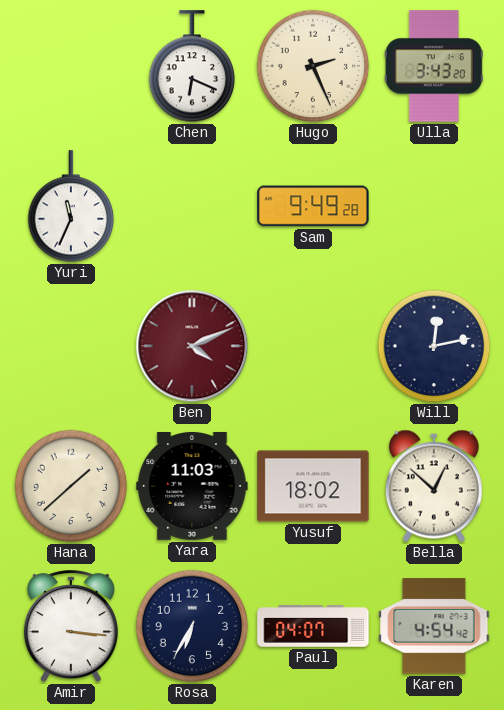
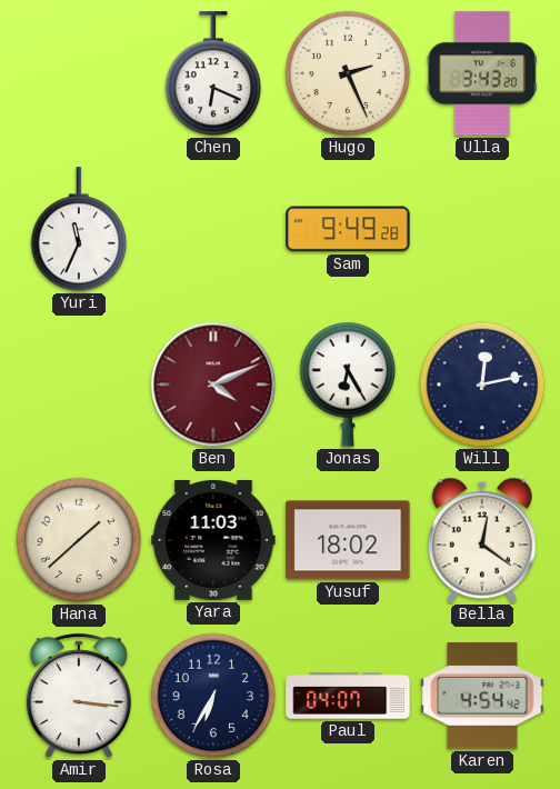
Jonas: none -> 6:25 (348, 384)
Bella: 12:52 -> 12:21 (482, 540)
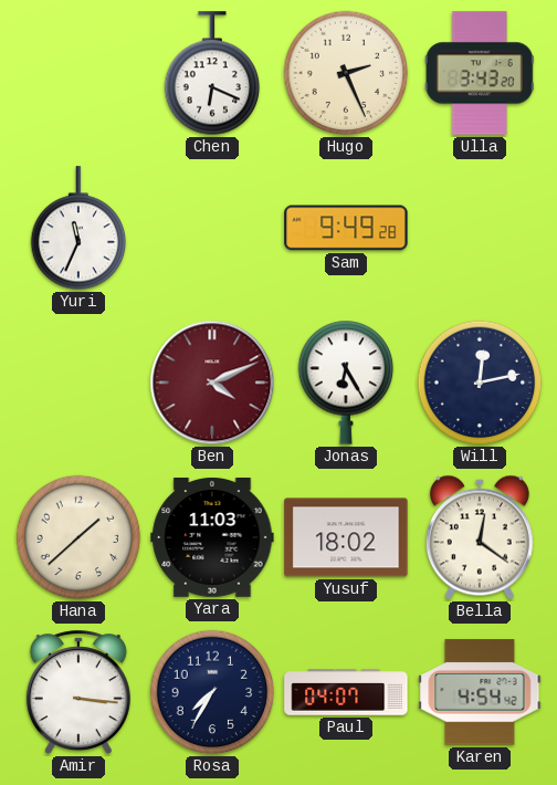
Rosa: 6:35 -> 7:35 (212, 692)
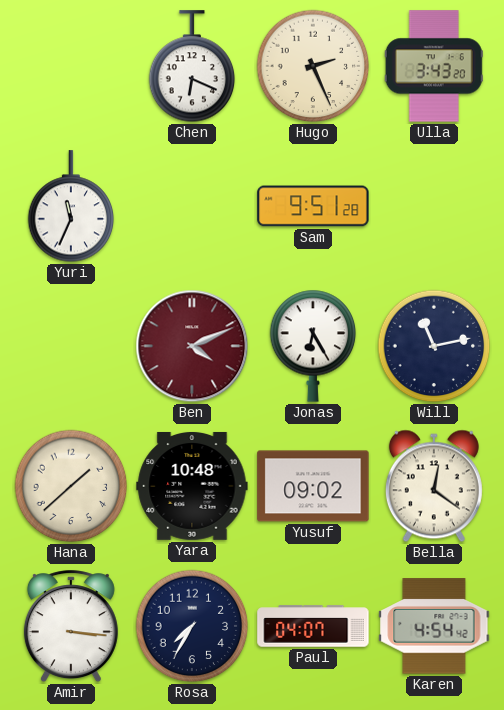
Sam: 9:49 -> 9:51 (313, 206)
Will: 12:13 -> 11:13 (434, 346)
Yara: 11:03 -> 10:48 (192, 486)
Yusuf: 18:02 -> 09:02 (313, 486)
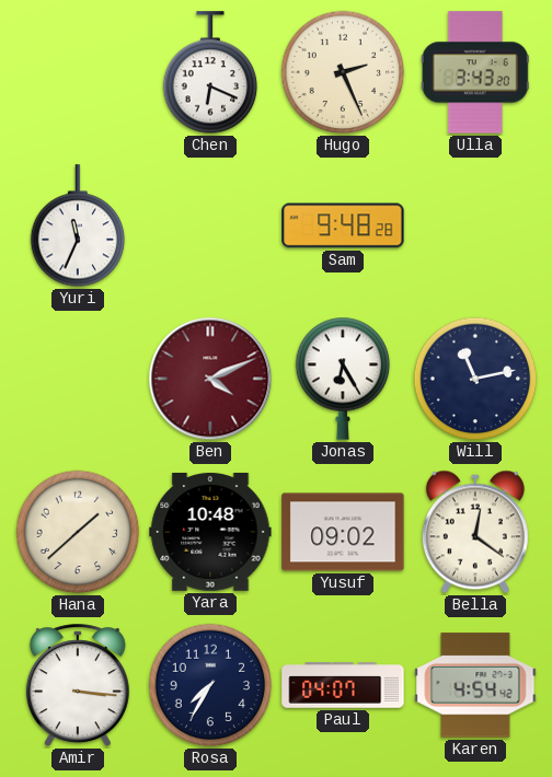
Sam: 9:51 -> 9:48 (343, 225)
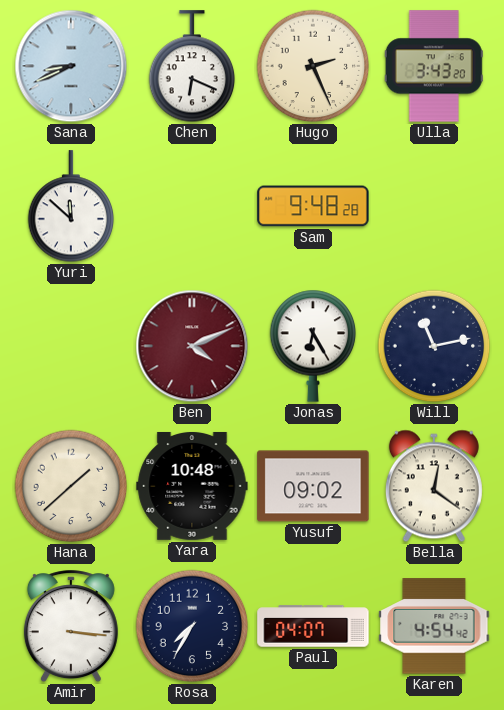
Sana: none -> 8:41 (71, 66)
Yuri: 11:34 -> 11:52 (71, 207)
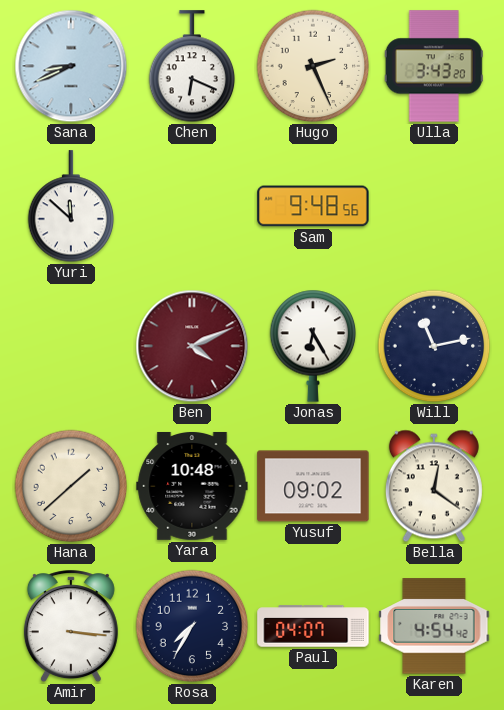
Sam: 9:48:28 -> 9:48:56 (313, 206)
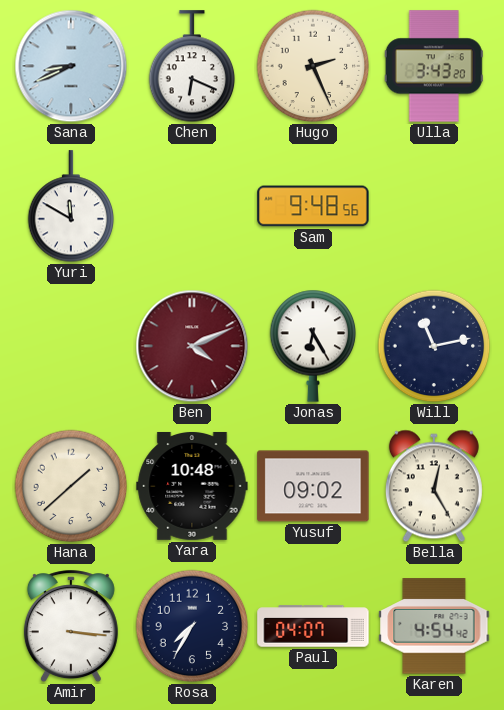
Yuri: 11:52 -> 11:50 (71, 207)
Bella: 12:21 -> 12:25 (434, 486)
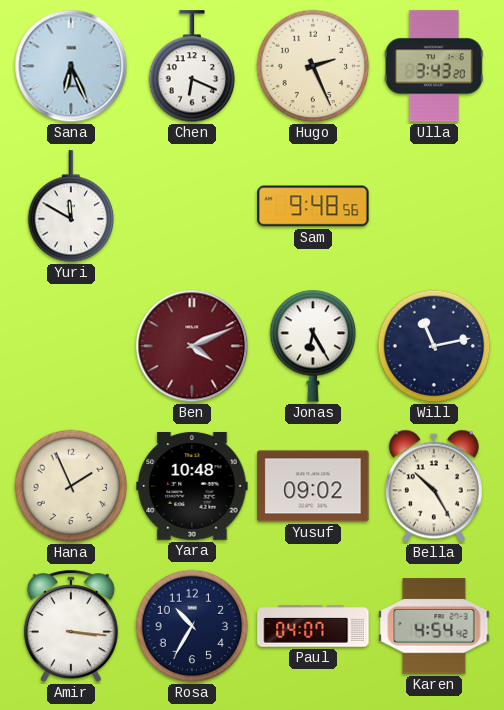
Sana: 8:41 -> 6:26 (71, 66)
Hana: 1:38 -> 1:56 (71, 486)
Bella: 12:25 -> 10:25 (434, 486)
Rosa: 7:35 -> 10:35 (192, 626)
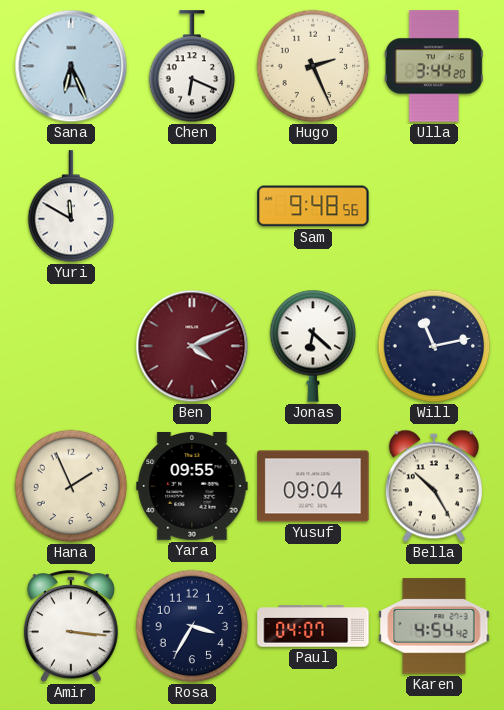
Ulla: 3:43 -> 3:44 (434, 66)
Jonas: 6:25 -> 6:22 (313, 346)
Yara: 10:48 -> 09:55 (192, 486)
Yusuf: 09:02 -> 09:04 (313, 486)
Rosa: 10:35 -> 3:35 (192, 626)
